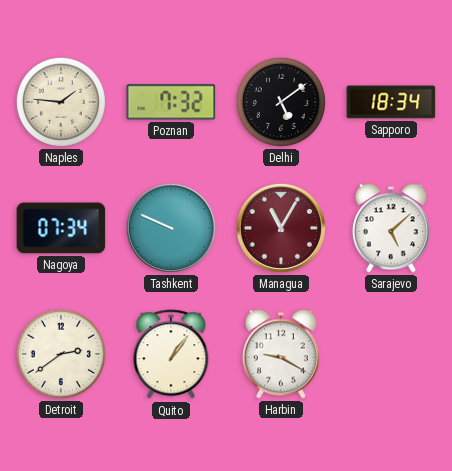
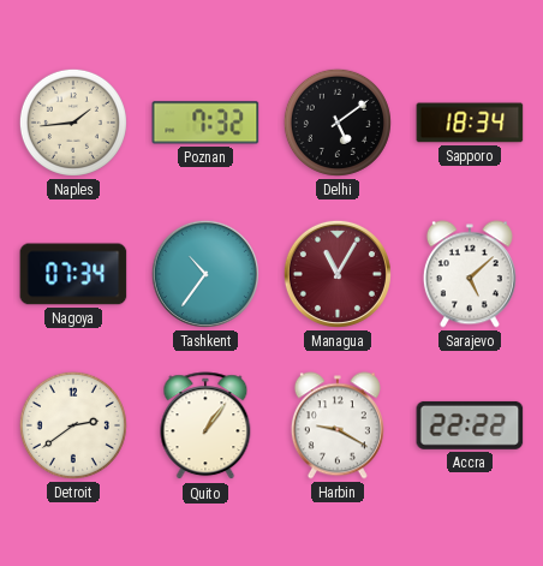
Naples: 1:46 -> 1:44 (73, 123)
Tashkent: 9:49 -> 10:36 (205, 274)
Accra: none -> 22:22 (470, 425)
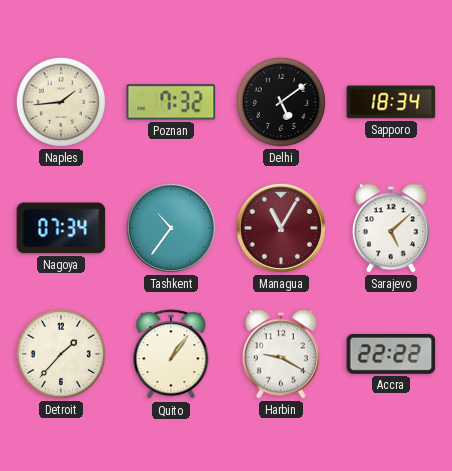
Detroit: 2:39 -> 1:37 (61, 354)
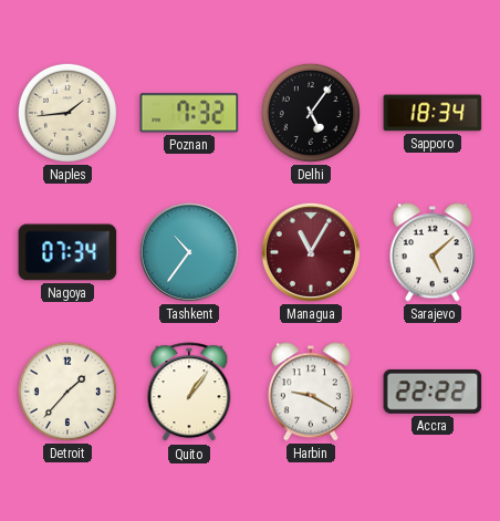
Delhi: 5:09 -> 5:06 (311, 113)
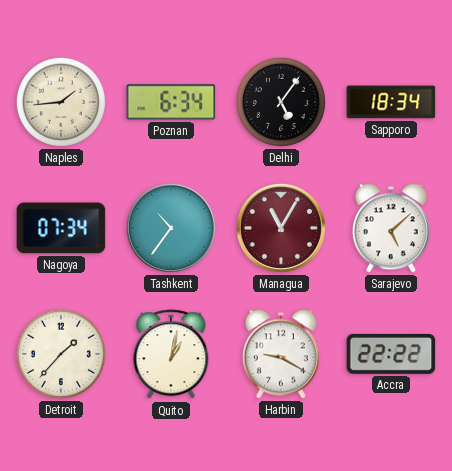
Poznan: 7:32 -> 6:34 (171, 102)
Quito: 1:06 -> 1:02 (171, 355)
